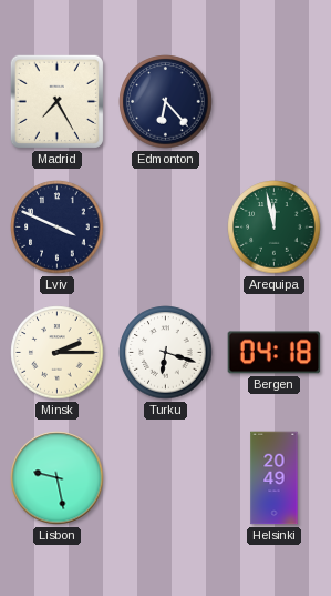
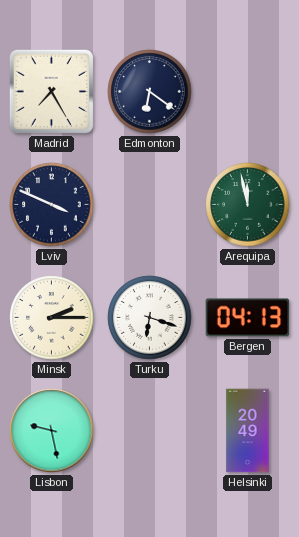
Edmonton: 6:23 -> 6:21 (150, 92)
Bergen: 04:18 -> 04:13 (248, 318)
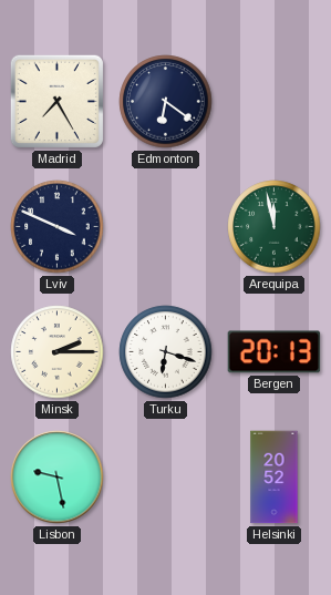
Bergen: 04:13 -> 20:13 (275, 352)
Helsinki: 20:49 -> 20:52 (275, 478)
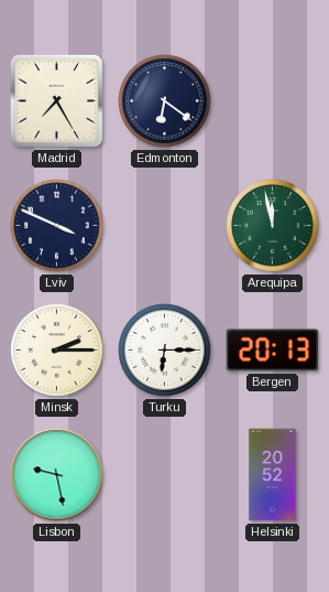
Turku: 6:18 -> 6:15 (165, 351)
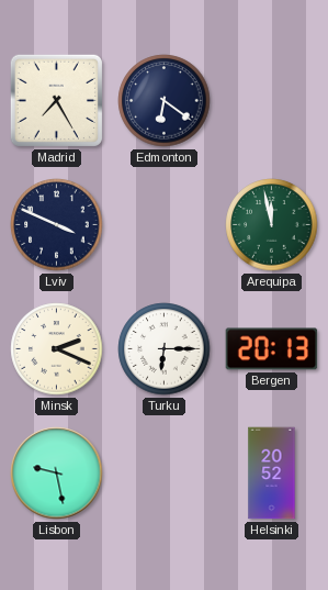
Minsk: 2:15 -> 2:19 (57, 349)
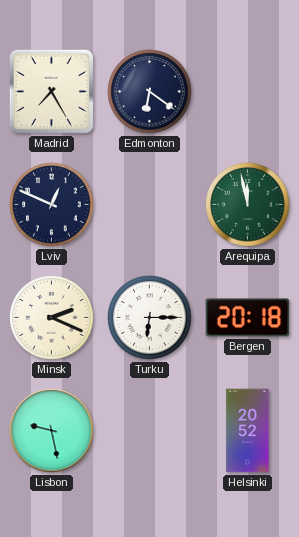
Lviv: 3:49 -> 12:49 (52, 205)
Bergen: 20:13 -> 20:18 (248, 318)
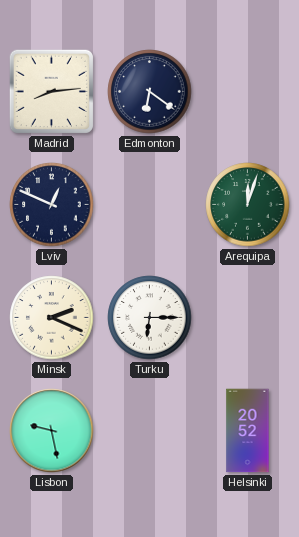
Madrid: 7:25 -> 8:14 (51, 91)
Arequipa: 11:58 -> 12:03 (248, 205)
Bergen: 20:18 -> none (248, 318)
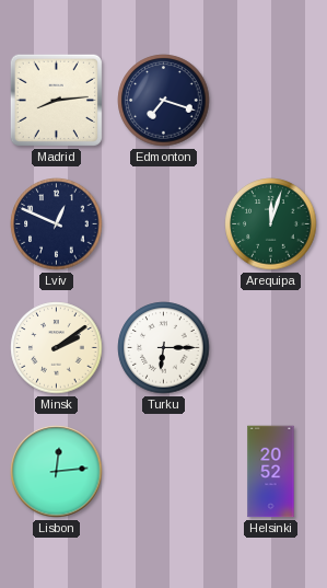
Edmonton: 6:21 -> 7:18 (164, 101)
Minsk: 2:19 -> 2:09 (57, 348)
Lisbon: 9:28 -> 12:14 (57, 472)
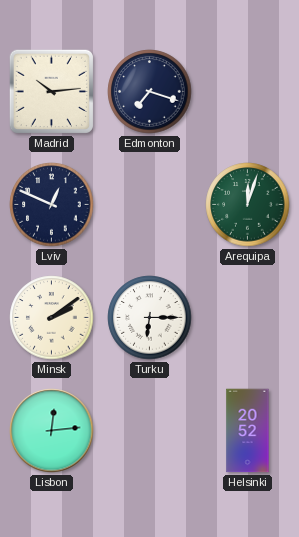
Madrid: 8:14 -> 10:14 (51, 91)
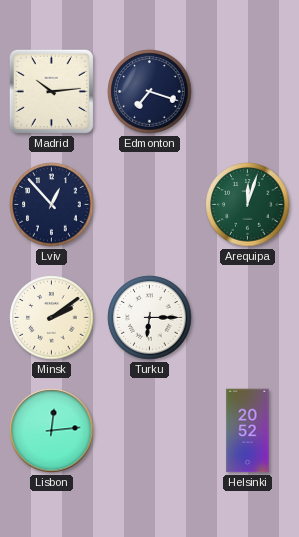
Lviv: 12:49 -> 12:53 (52, 205)
